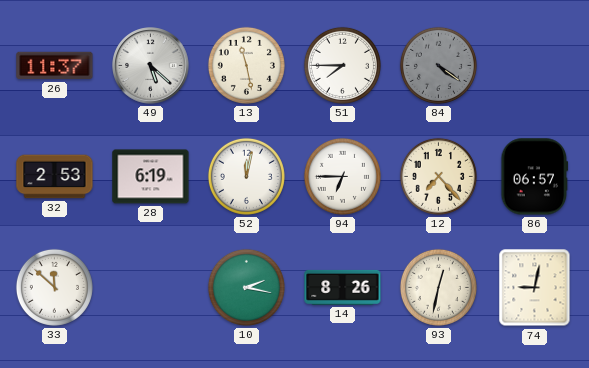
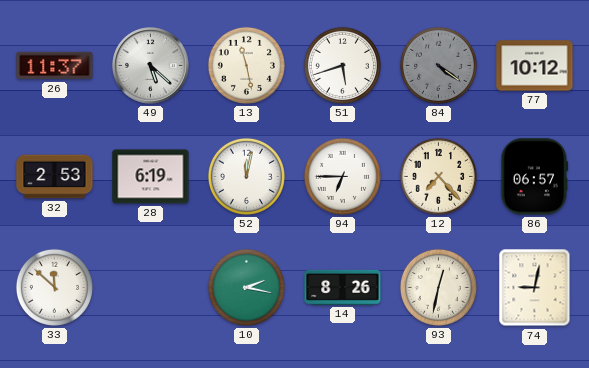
51: 7:45 -> 5:42 (342, 65)
77: none -> 10:12 (535, 66)
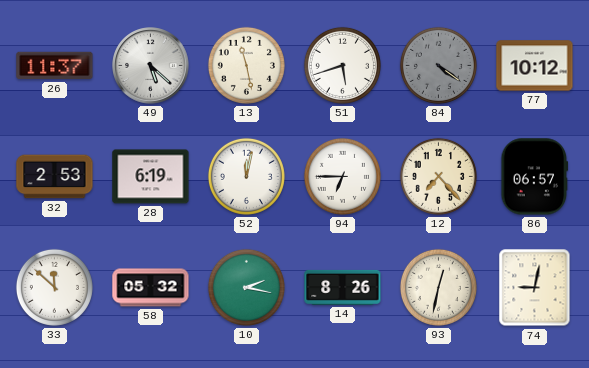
58: none -> 05:32 (151, 288)
